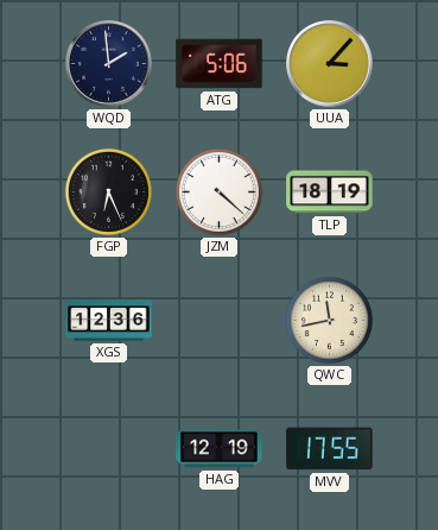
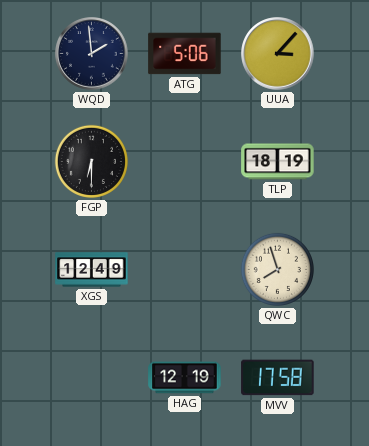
FGP: 6:26 -> 6:30 (91, 161)
JZM: 4:22 -> none (218, 191)
XGS: 12:36 -> 12:49 (92, 270)
QWC: 11:43 -> 7:57 (277, 269)
MVV: 17:55 -> 17:58 (278, 378)
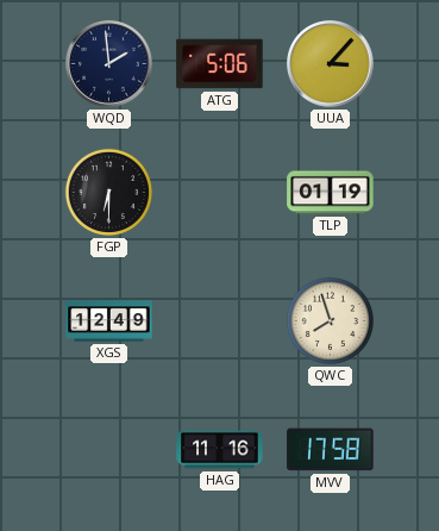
TLP: 18:19 -> 01:19 (331, 193)
HAG: 12:19 -> 11:16 (220, 450)
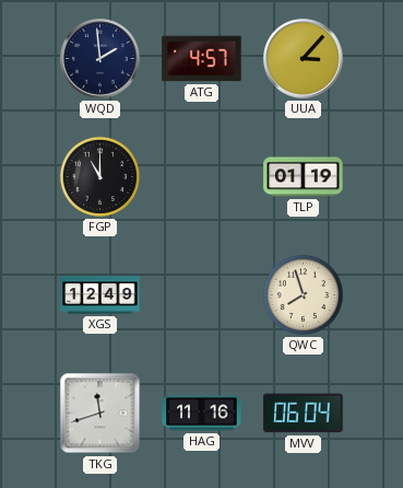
ATG: 5:06 -> 4:57 (202, 59)
FGP: 6:30 -> 11:00 (99, 176)
TKG: none -> 11:42 (100, 414)
MVV: 17:58 -> 06:04 (304, 414)
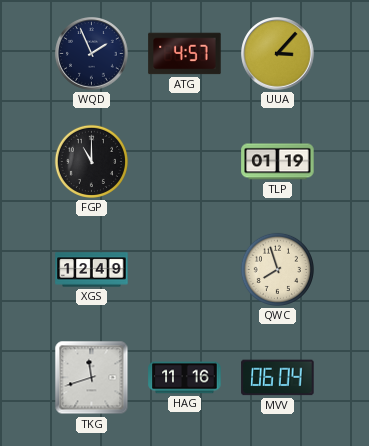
WQD: 1:59 -> 1:56 (92, 54)
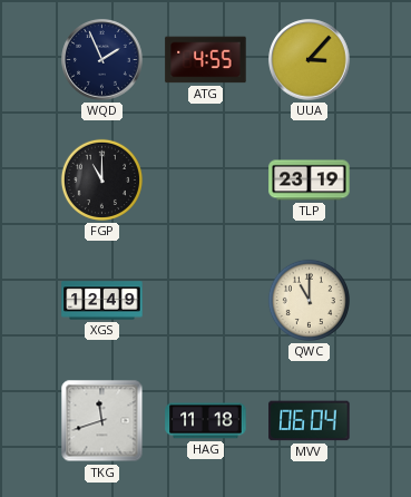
ATG: 4:57 -> 4:55 (206, 60)
TLP: 01:19 -> 23:19 (310, 181)
QWC: 7:57 -> 11:00 (309, 300)
HAG: 11:16 -> 11:18 (206, 421)
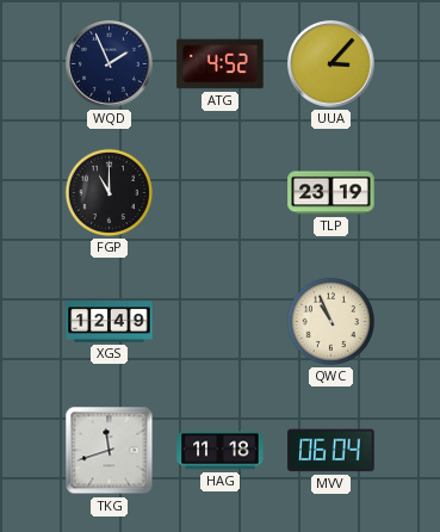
ATG: 4:55 -> 4:52 (221, 64)
QWC: 11:00 -> 10:56 (330, 321)
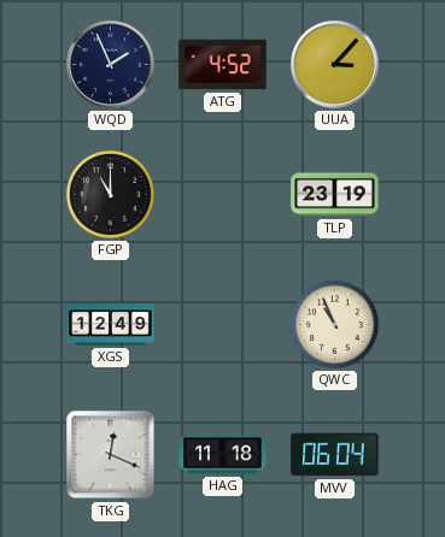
TKG: 11:42 -> 12:19 (111, 455)
